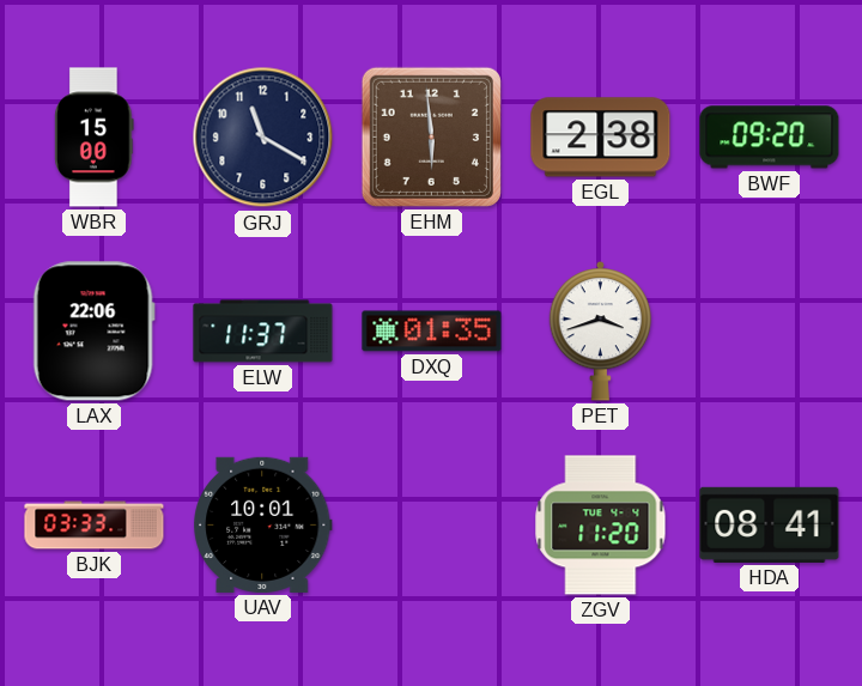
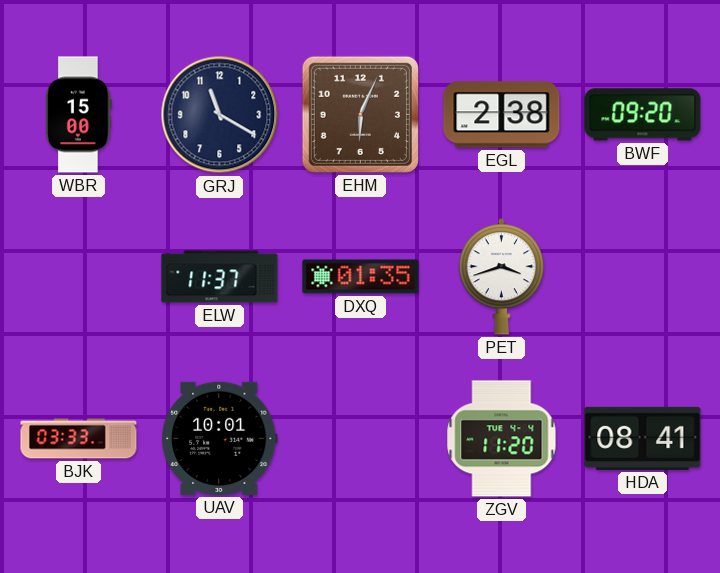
EHM: 5:59 -> 6:04 (360, 114)
LAX: 22:06 -> none (93, 332)
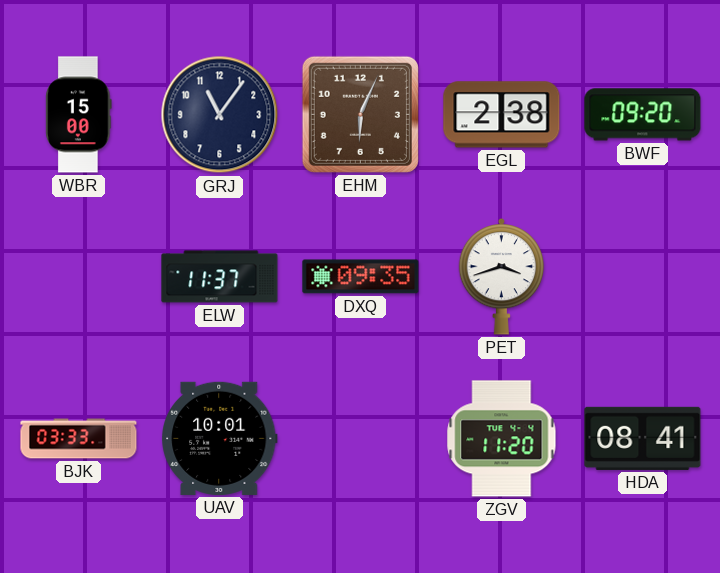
GRJ: 11:20 -> 11:06 (220, 115)
DXQ: 01:35 -> 09:35 (361, 277)
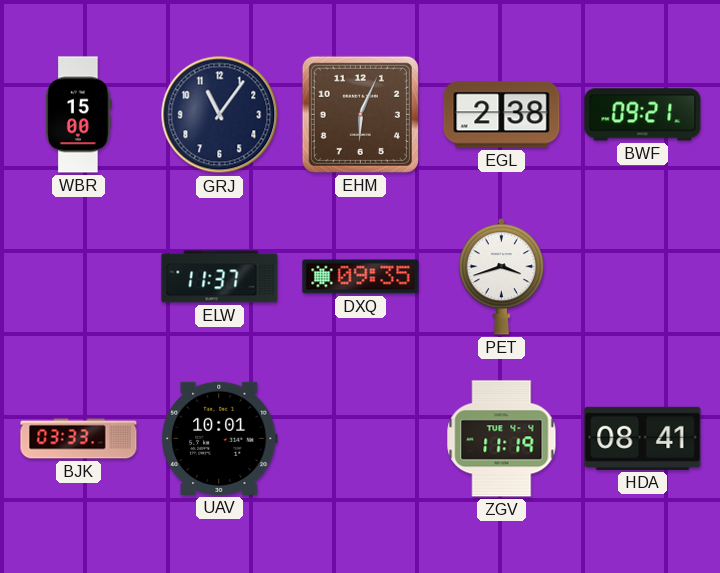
BWF: 09:20 -> 09:21 (643, 115)
ZGV: 11:20 -> 11:19 (502, 439)
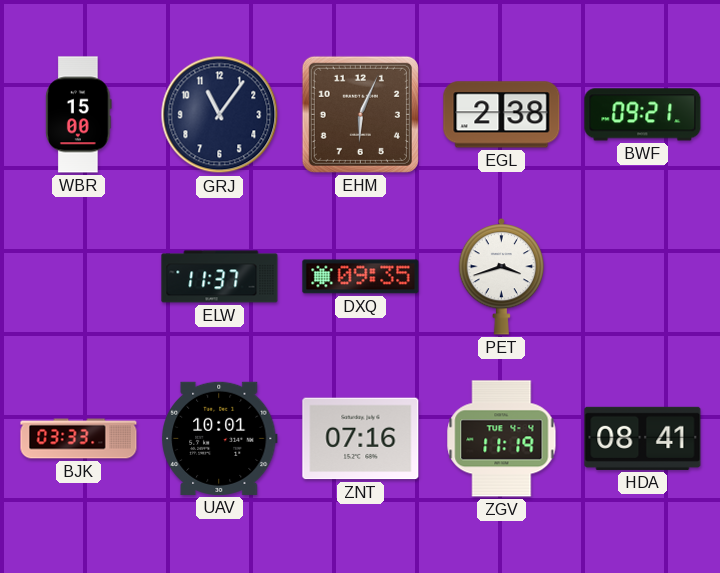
ZNT: none -> 07:16 (361, 439)
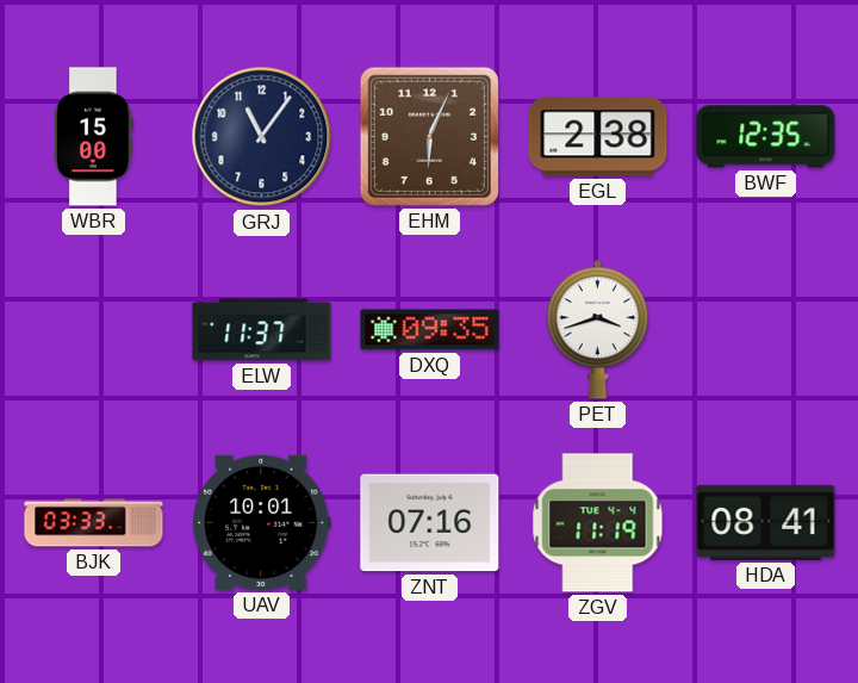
BWF: 09:21 -> 12:35 (766, 137)
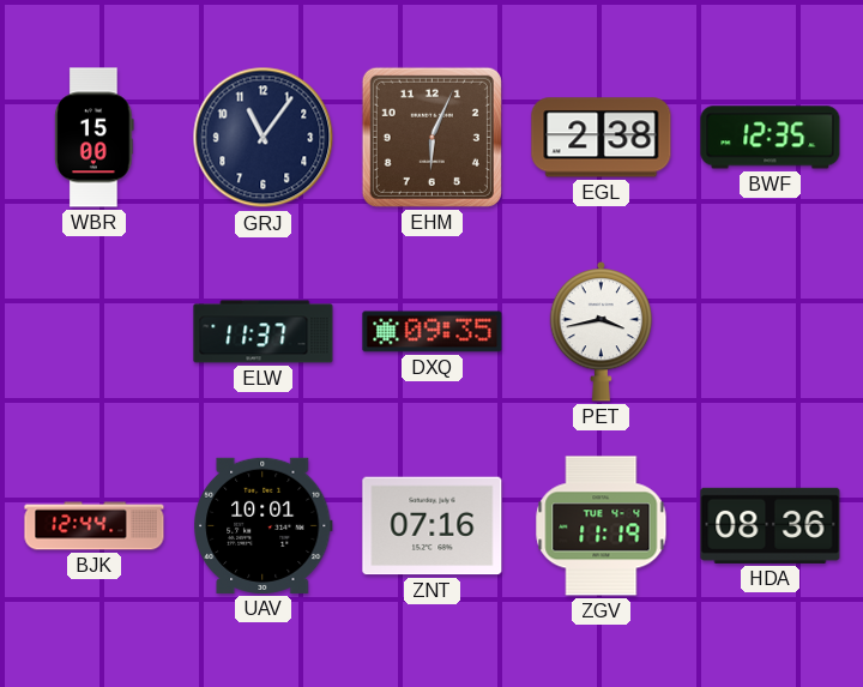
PET: 3:42 -> 3:43 (602, 331)
BJK: 03:33 -> 12:44 (95, 526)
HDA: 08:41 -> 08:36 (771, 525)
